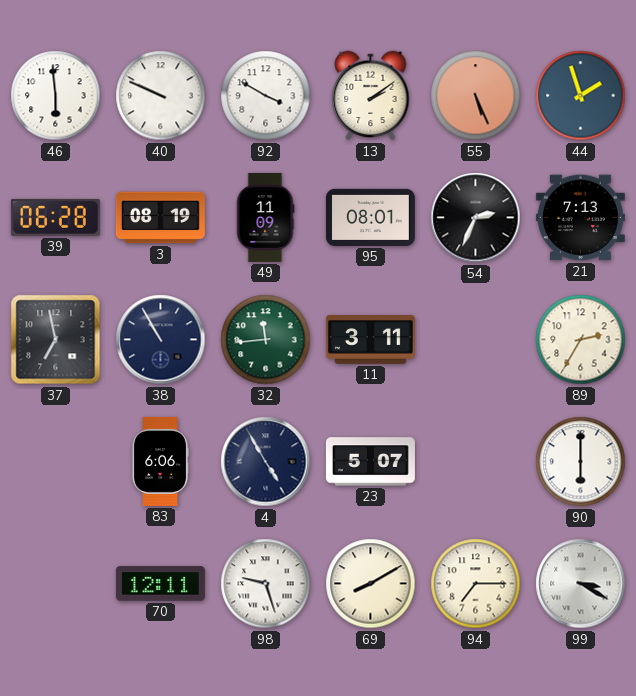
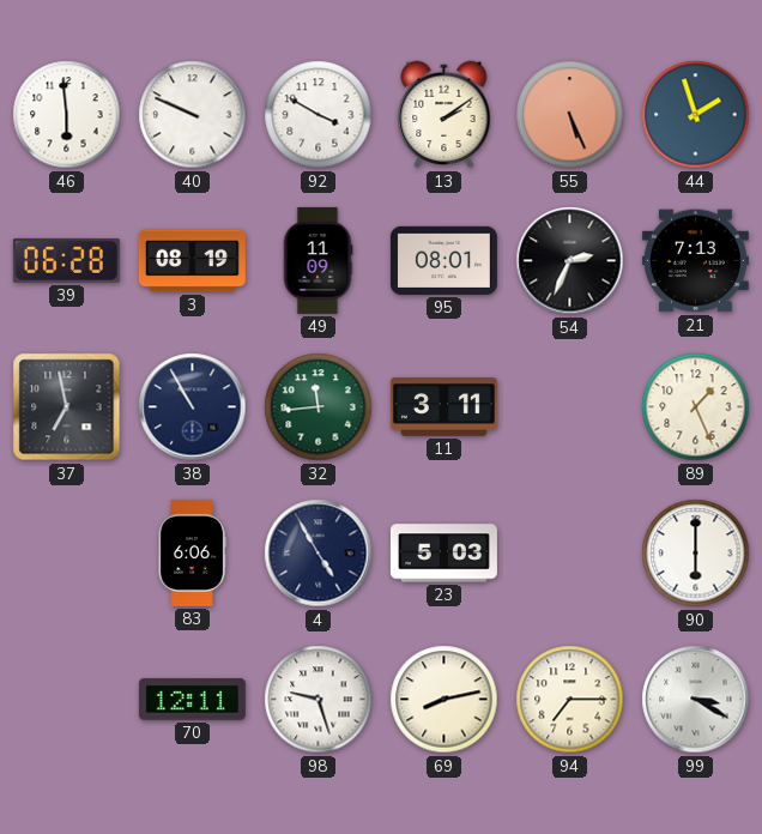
89: 2:35 -> 1:26 (696, 407)
23: 5:07 -> 5:03 (443, 554)
69: 8:10 -> 8:13 (444, 700)
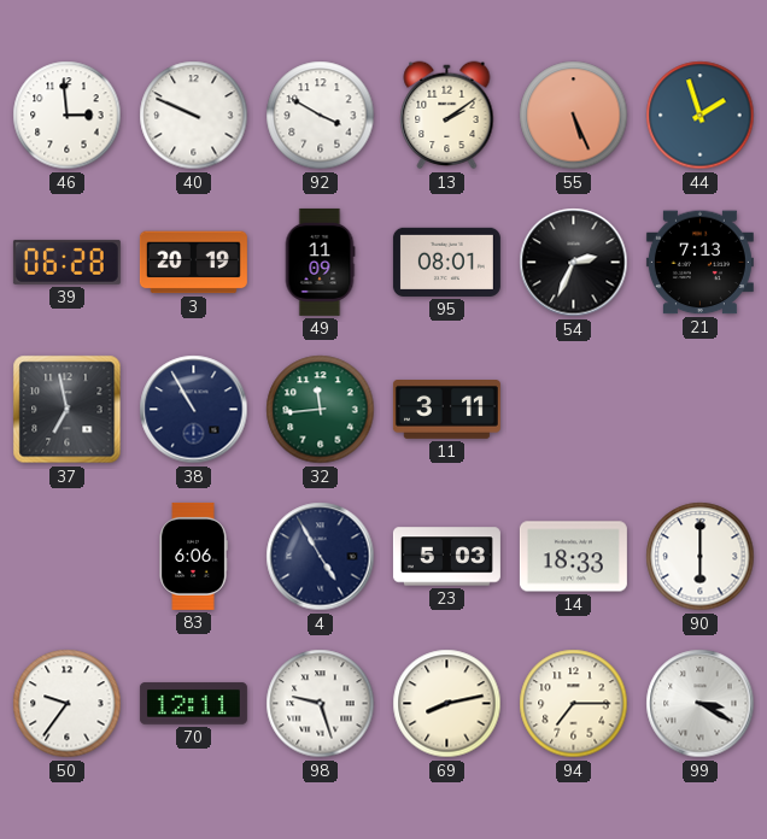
46: 5:59 -> 2:59 (68, 116)
3: 08:19 -> 20:19 (193, 263)
89: 1:26 -> none (696, 407)
14: none -> 18:33 (573, 557)
50: none -> 9:36 (68, 704)
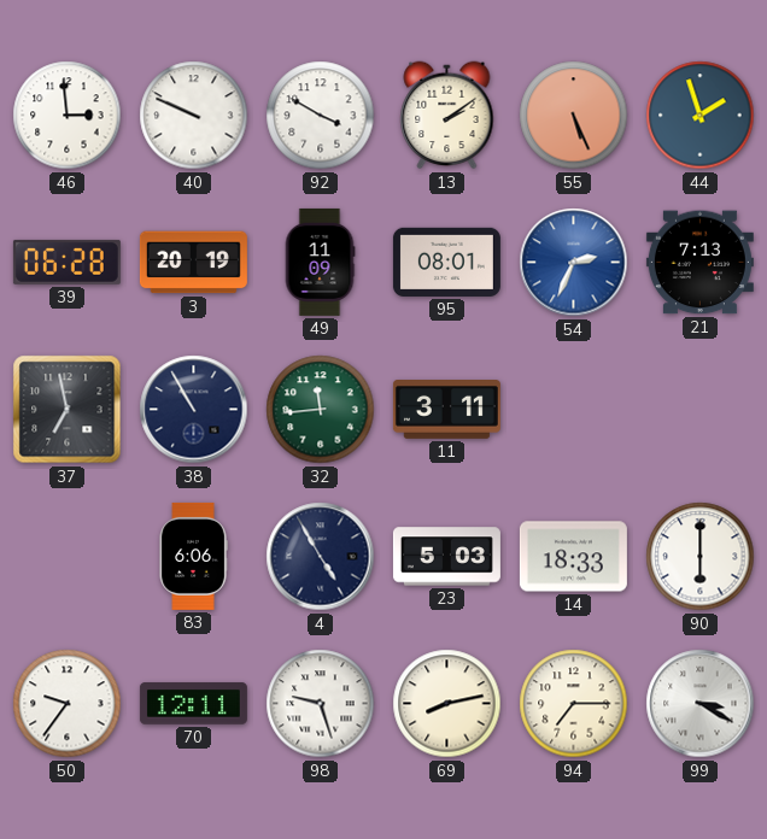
54 dial: black -> blue (574, 263)
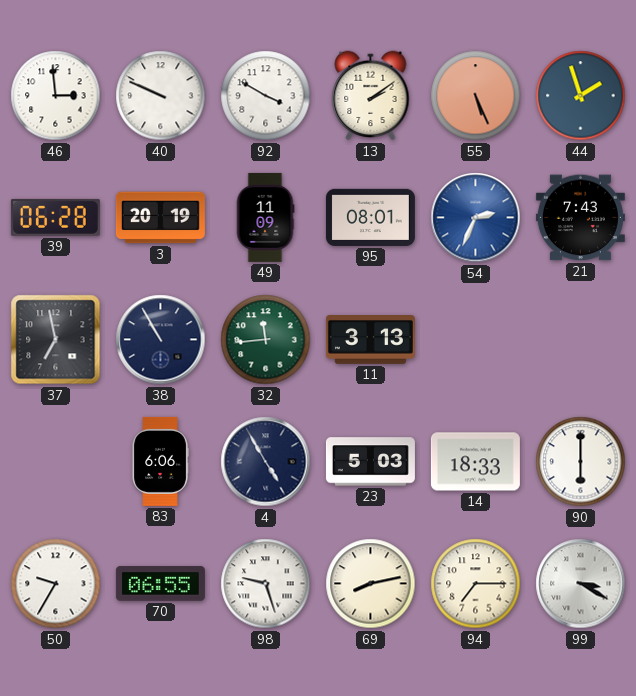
21: 7:13 -> 7:43 (580, 218)
11: 3:11 -> 3:13 (370, 340)
50: 9:36 -> 9:35 (56, 584)
70: 12:11 -> 06:55 (160, 584)
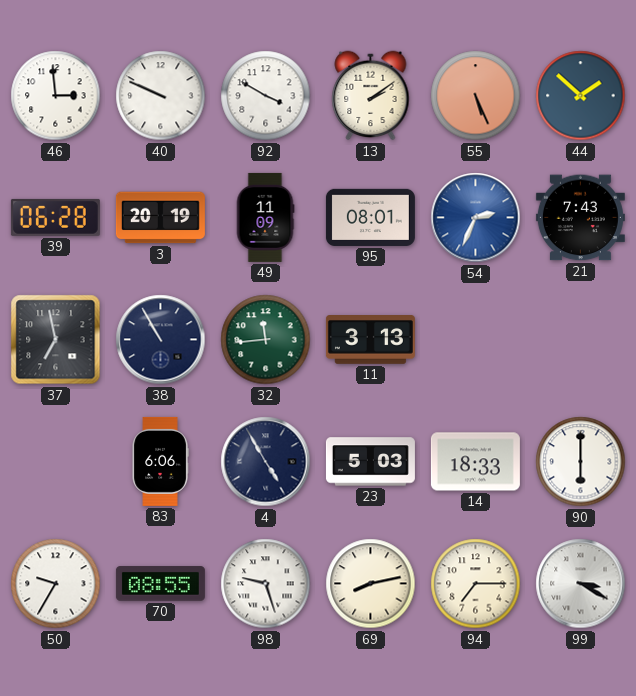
44: 1:57 -> 1:52 (581, 96)
70: 06:55 -> 08:55 (160, 584)
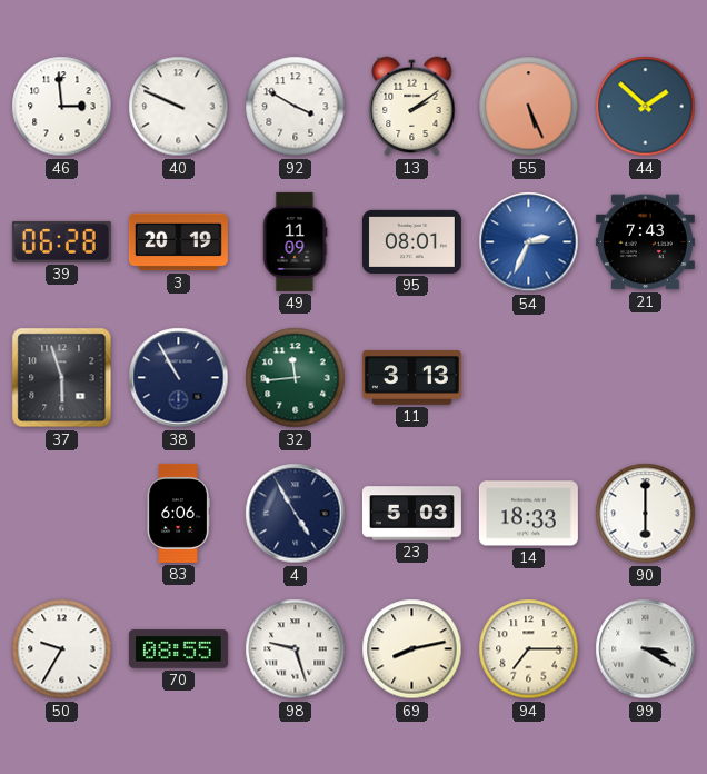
37: 6:58 -> 5:57 (62, 378)
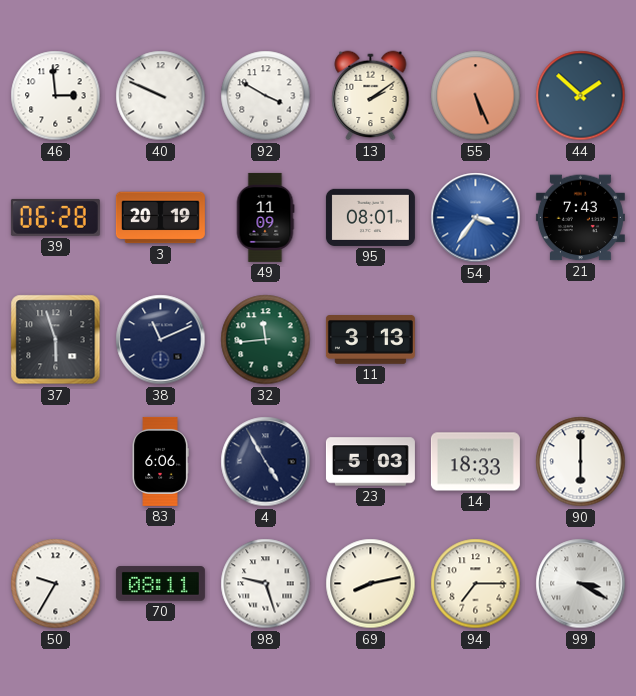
54: 2:34 -> 3:36 (476, 218)
38: 10:55 -> 11:11 (161, 340)
70: 08:55 -> 08:11 (160, 584)
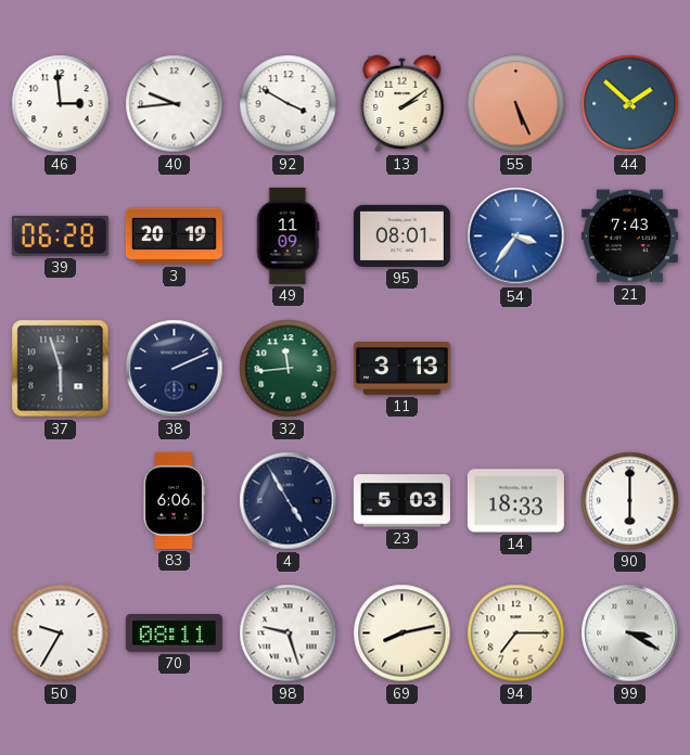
40: 9:49 -> 9:44 (175, 104)
38: 11:11 -> 2:11 (175, 369)
